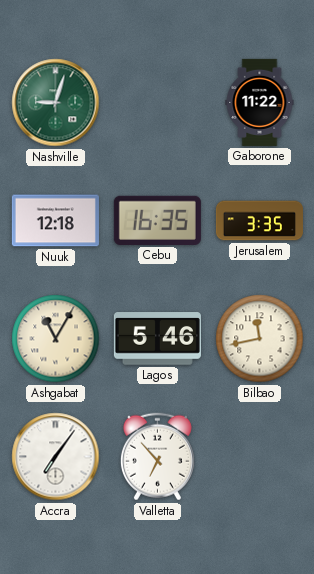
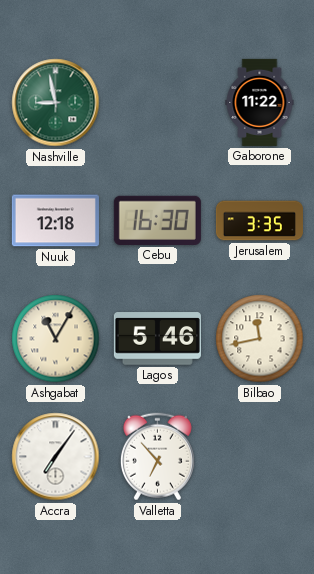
Nashville: 9:03 -> 8:58 (56, 103)
Cebu: 16:35 -> 16:30 (157, 220)
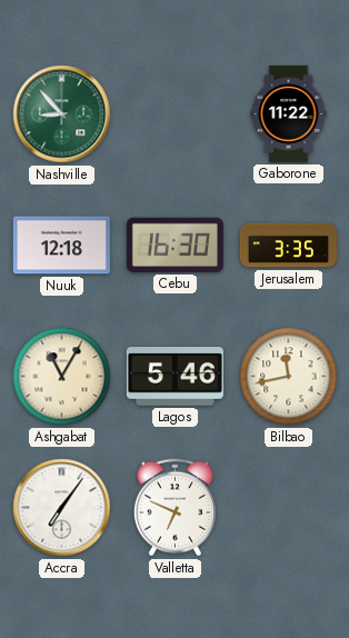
Nashville: 8:58 -> 8:53 (62, 114)
Valletta: 6:53 -> 6:49 (174, 508)
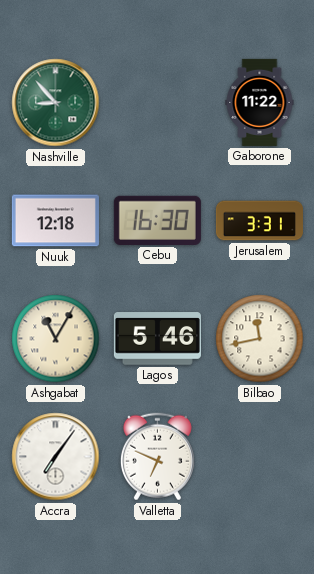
Jerusalem: 3:35 -> 3:31 (259, 221)
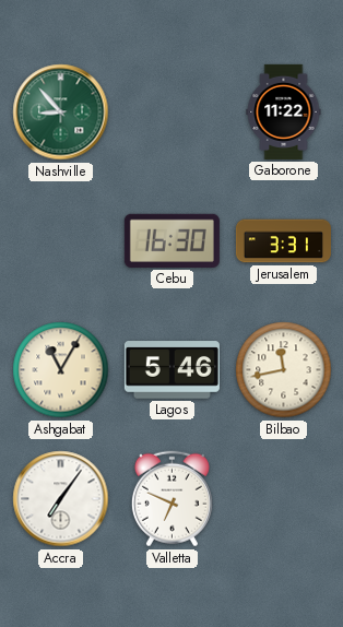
Nuuk: 12:18 -> none (55, 221)
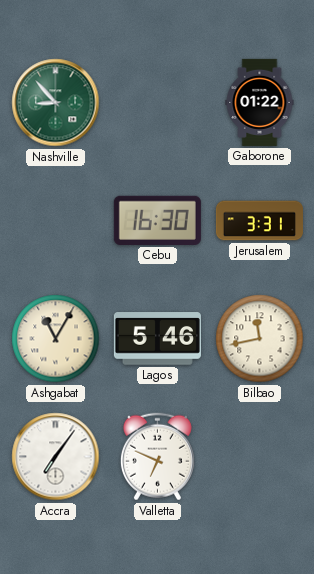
Gaborone: 11:22 -> 01:22 (260, 102)
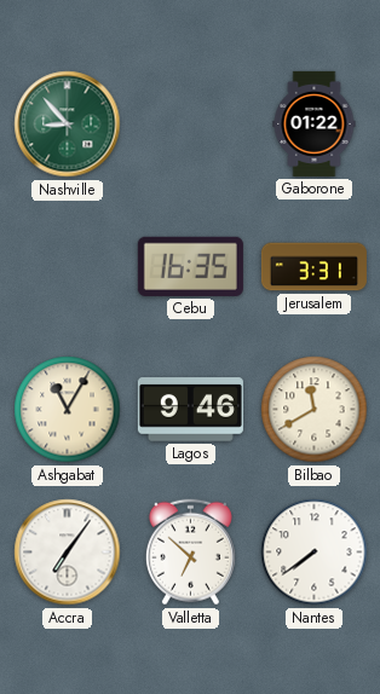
Cebu: 16:30 -> 16:35 (190, 266)
Lagos: 5:46 -> 9:46 (190, 410)
Bilbao: 11:43 -> 11:40 (315, 410)
Valletta: 6:49 -> 6:52 (190, 553)
Nantes: none -> 7:39 (315, 553)
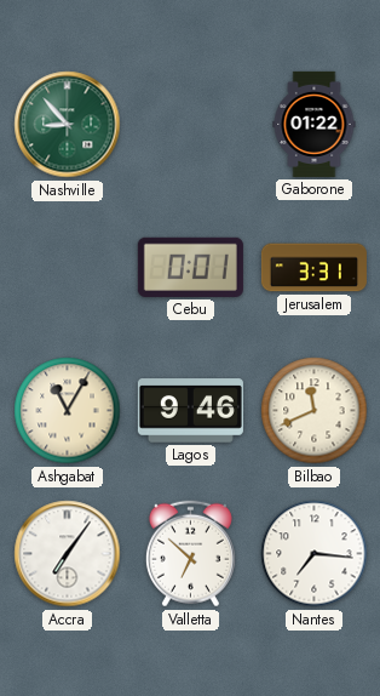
Cebu: 16:35 -> 0:01 (190, 267)
Bilbao: 11:40 -> 11:41 (315, 411)
Nantes: 7:39 -> 7:16 (315, 554)
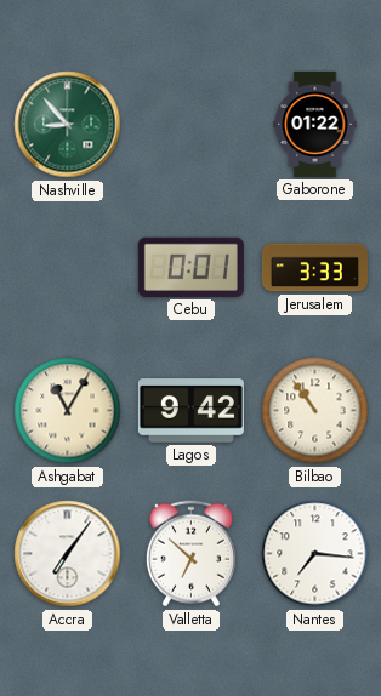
Jerusalem: 3:31 -> 3:33 (314, 268)
Lagos: 9:46 -> 9:42 (190, 411)
Bilbao: 11:41 -> 10:54 (315, 411)
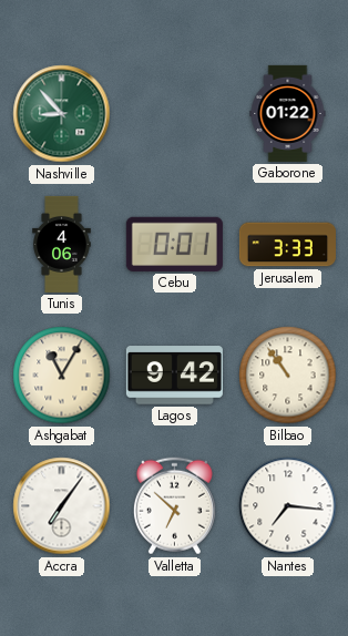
Tunis: none -> 4:06 (62, 244)
